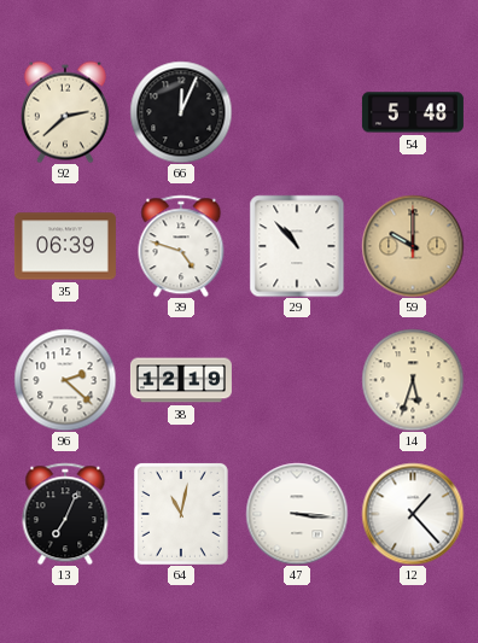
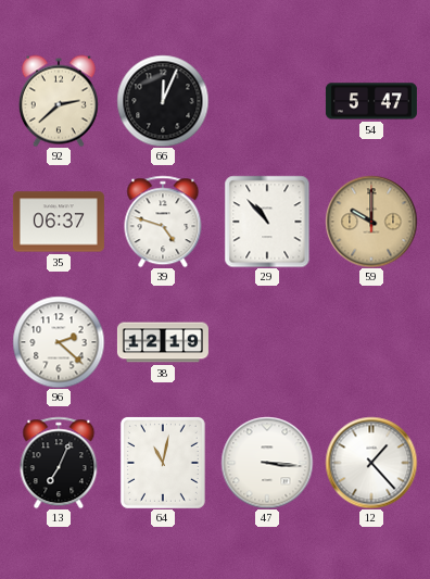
54: 5:48 -> 5:47 (371, 101)
35: 06:39 -> 06:37 (59, 222)
14: 5:33 -> none (413, 380)
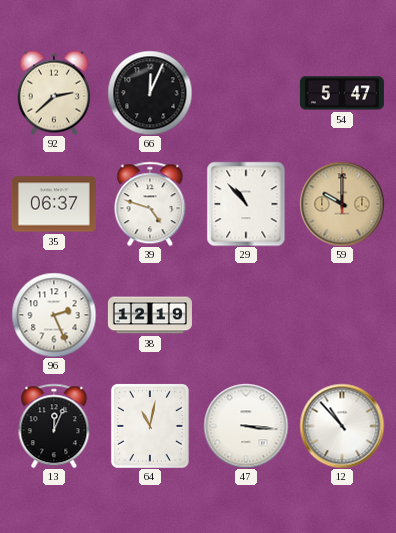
96: 2:22 -> 2:26 (54, 315)
13: 7:04 -> 12:04 (54, 426)
12: 1:23 -> 10:53 (342, 426)
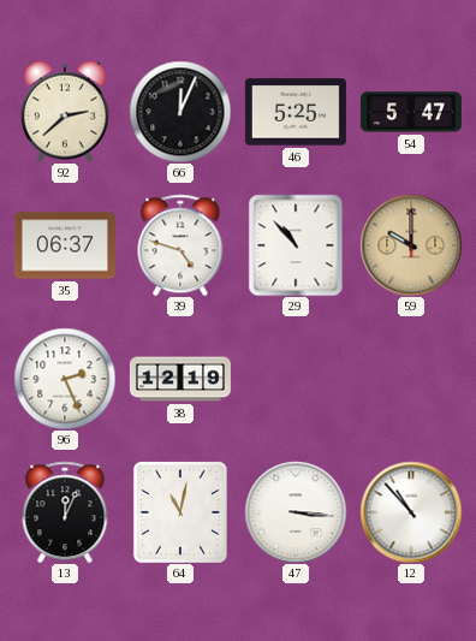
46: none -> 5:25 (296, 112)
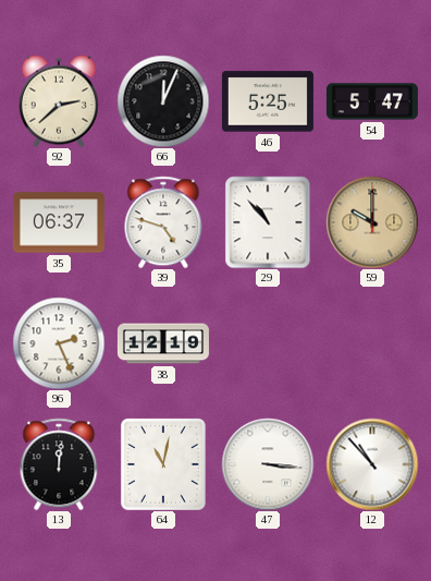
13: 12:04 -> 12:01 (59, 464)
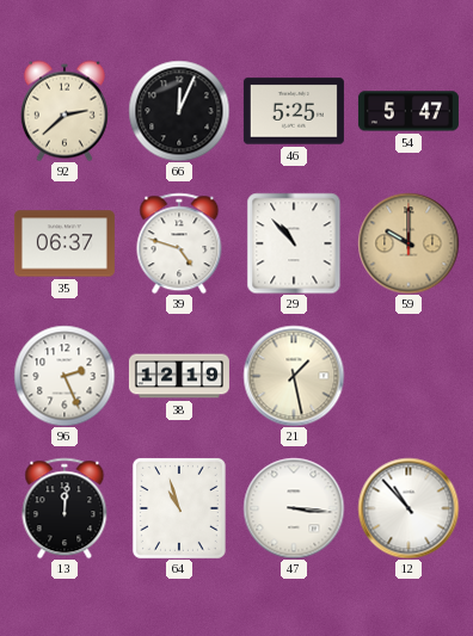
21: none -> 1:28 (294, 376)
64: 11:02 -> 10:57 (179, 508)
